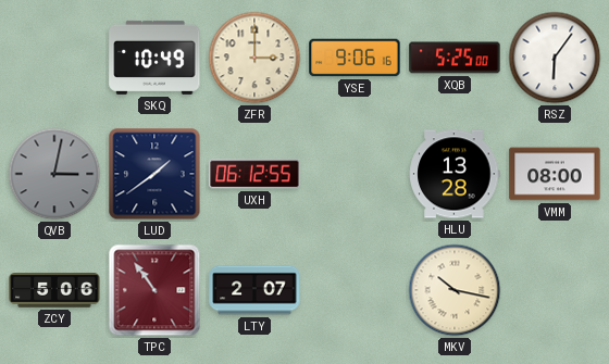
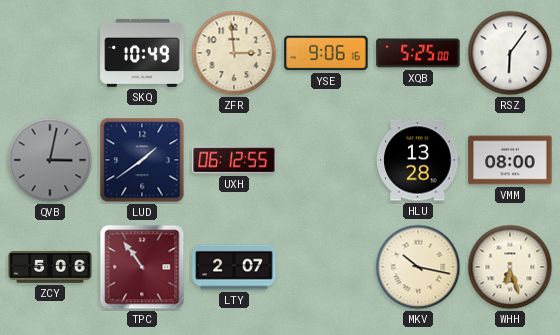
ZFR: 3:00 -> 2:59 (234, 53)
WHH: none -> 6:27 (510, 267)
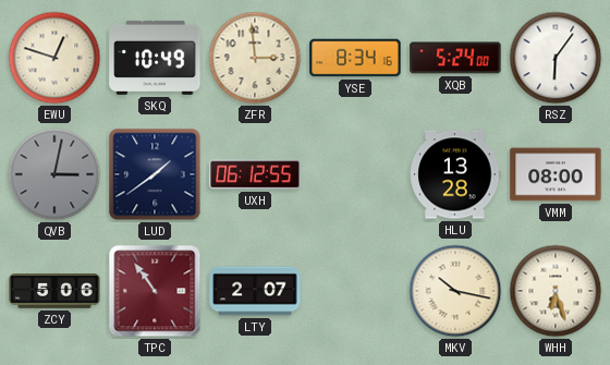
EWU: none -> 12:48 (54, 58)
YSE: 9:06 -> 8:34 (355, 58)
XQB: 5:25 -> 5:24 (455, 58)
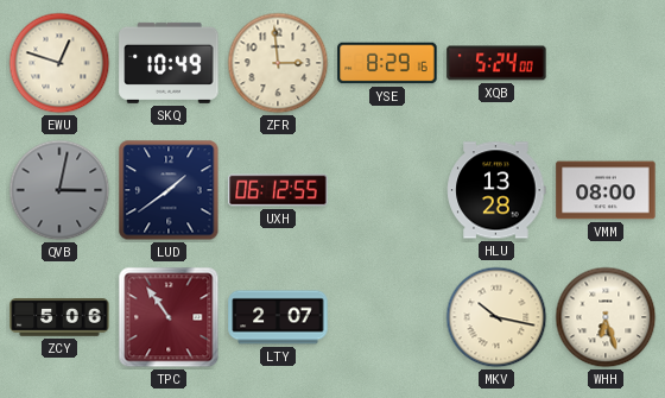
YSE: 8:34 -> 8:29 (387, 63)
RSZ: 6:06 -> none (556, 58)
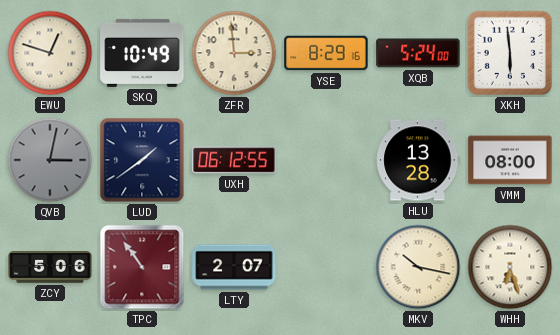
XKH: none -> 5:59 (510, 53)
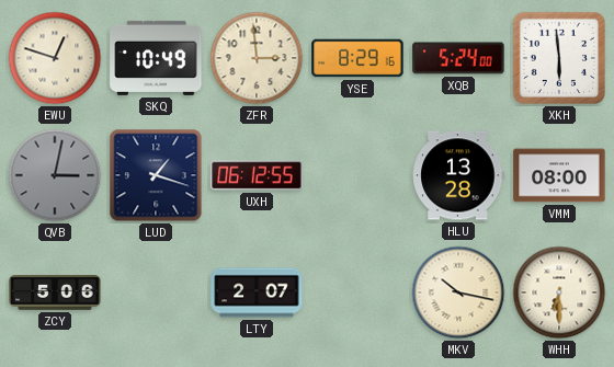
LUD: 1:39 -> 1:18 (156, 175)
TPC: 10:54 -> none (142, 267)
WHH: 6:27 -> 6:30 (559, 293)
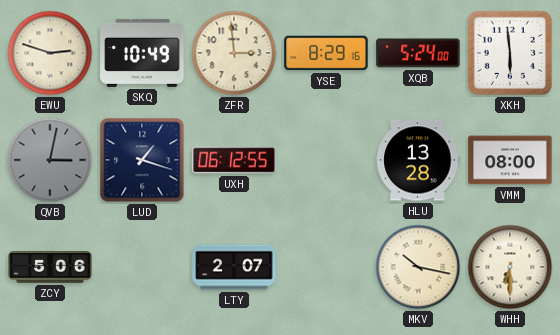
EWU: 12:48 -> 2:48 (50, 53)
